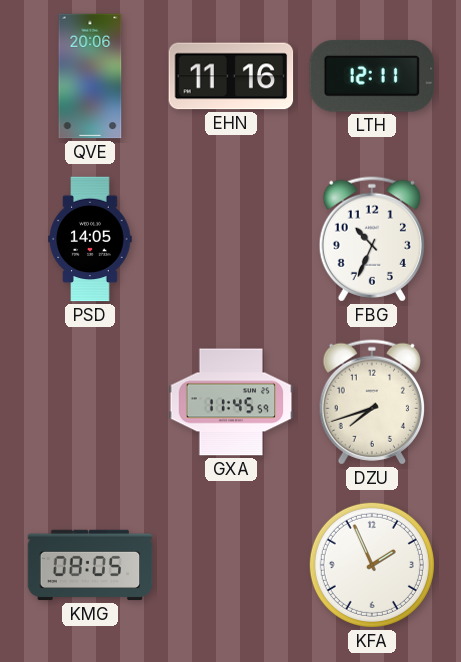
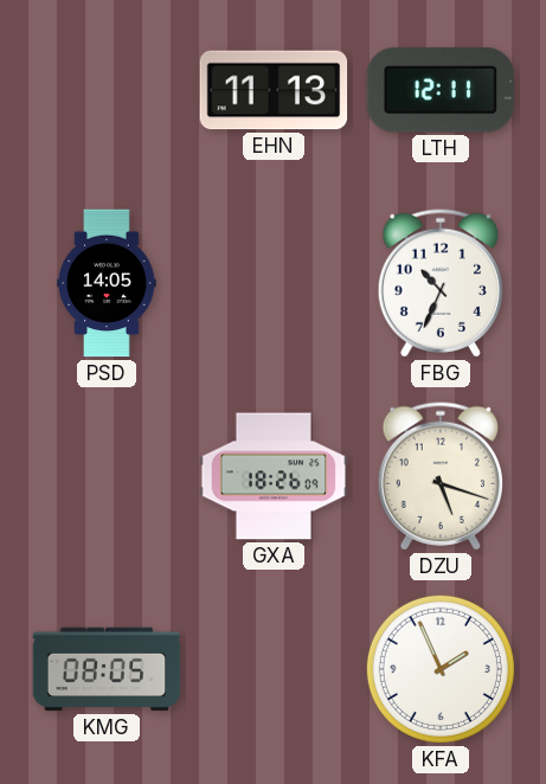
QVE: 20:06 -> none (90, 76)
EHN: 11:16 -> 11:13 (274, 90)
GXA: 11:45 -> 18:26 (274, 476)
DZU: 7:42 -> 5:18 (441, 476)
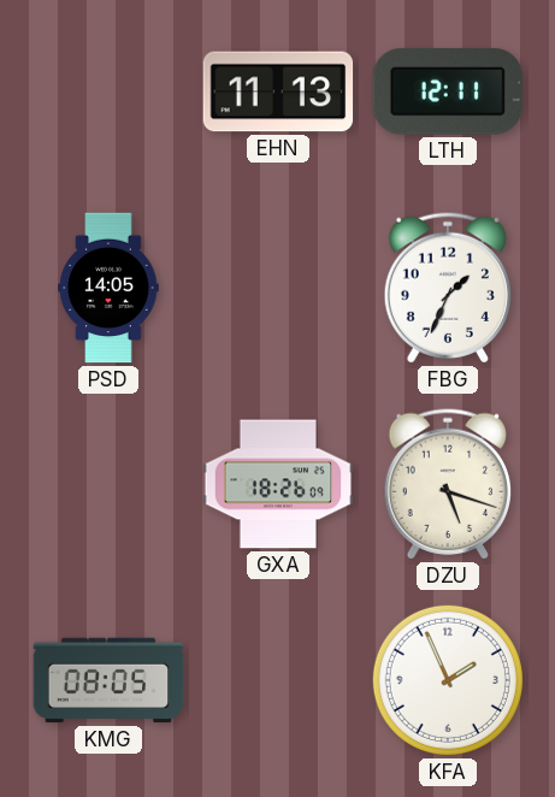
FBG: 10:34 -> 1:34 (448, 288)
